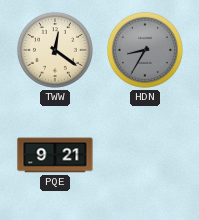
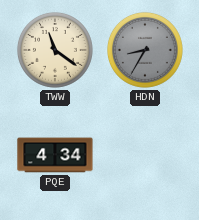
TWW: 12:21 -> 11:21 (55, 50)
PQE: 9:21 -> 4:34 (55, 155)
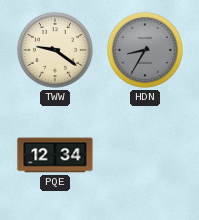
TWW: 11:21 -> 9:21 (55, 50)
PQE: 4:34 -> 12:34 (55, 155)
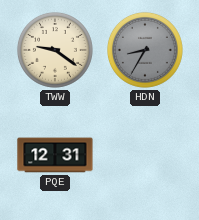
PQE: 12:34 -> 12:31 (55, 155)
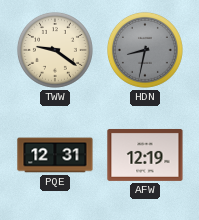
HDN: 8:35 -> 8:32 (145, 50)
AFW: none -> 12:19 (145, 155)
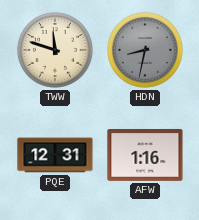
TWW: 9:21 -> 11:48 (55, 50)
AFW: 12:19 -> 1:16 (145, 155)
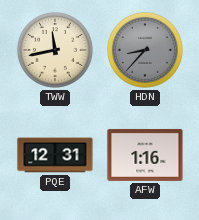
TWW: 11:48 -> 11:43 (55, 50)
HDN: 8:32 -> 8:37 (145, 50)
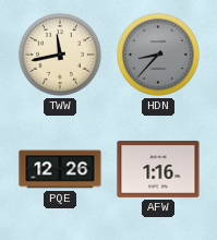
PQE: 12:31 -> 12:26 (60, 169)
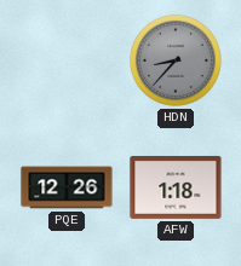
TWW: 11:43 -> none (60, 55)
AFW: 1:16 -> 1:18 (176, 187)
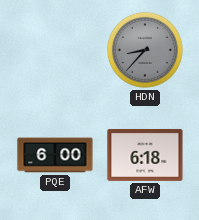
PQE: 12:26 -> 6:00 (55, 155)
AFW: 1:18 -> 6:18 (145, 155)
